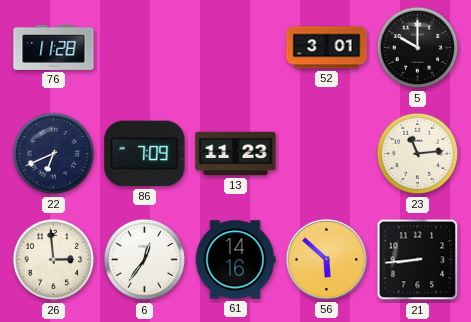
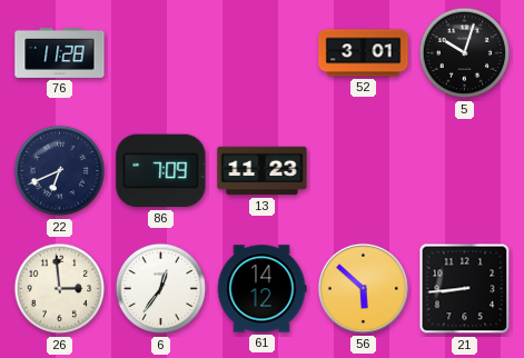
5: 10:00 -> 10:03 (465, 53)
23: 11:14 -> none (418, 154)
61: 14:16 -> 14:12 (261, 289)
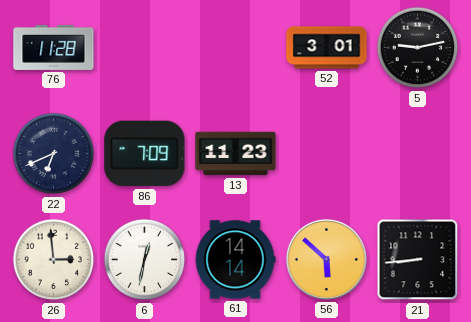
5: 10:03 -> 9:13 (418, 48)
6: 12:36 -> 12:32 (145, 260)
61: 14:12 -> 14:14 (235, 260)
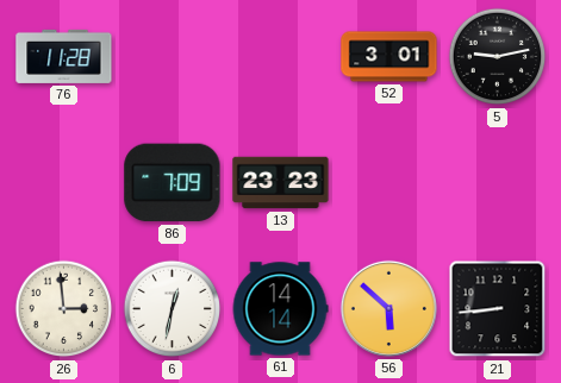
22: 6:41 -> none (54, 154)
13: 11:23 -> 23:23 (281, 183)
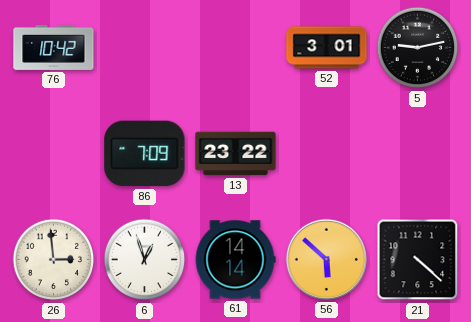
76: 11:28 -> 10:42 (54, 47)
13: 23:23 -> 23:22 (236, 154)
6: 12:32 -> 12:57 (145, 260)
21: 8:44 -> 4:22 (418, 260)
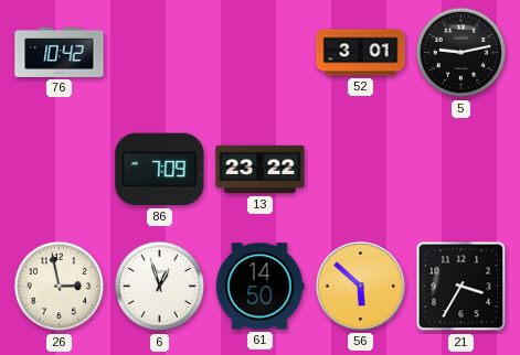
26: 2:59 -> 2:58 (60, 287)
61: 14:14 -> 14:50 (259, 287)
21: 4:22 -> 3:35 (461, 287)
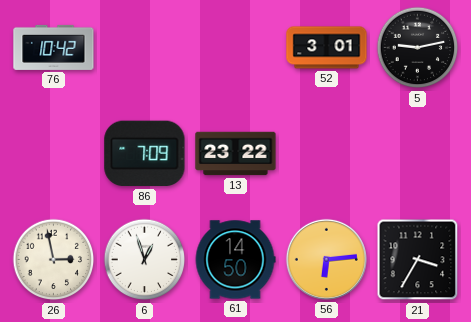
56: 5:52 -> 6:14 (326, 259)
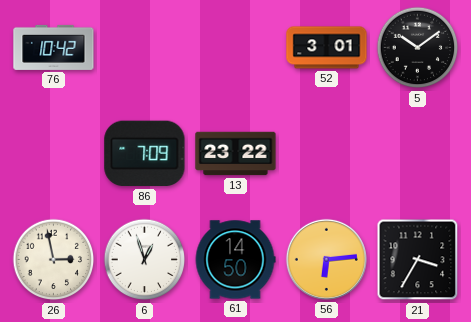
5: 9:13 -> 10:09 (418, 48)
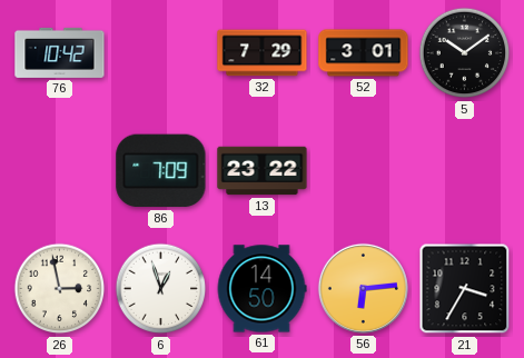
32: none -> 7:29 (263, 53)
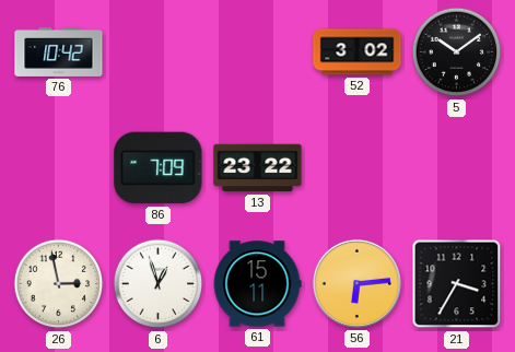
32: 7:29 -> none (263, 53)
52: 3:01 -> 3:02 (358, 52)
61: 14:50 -> 15:11 (257, 284)
